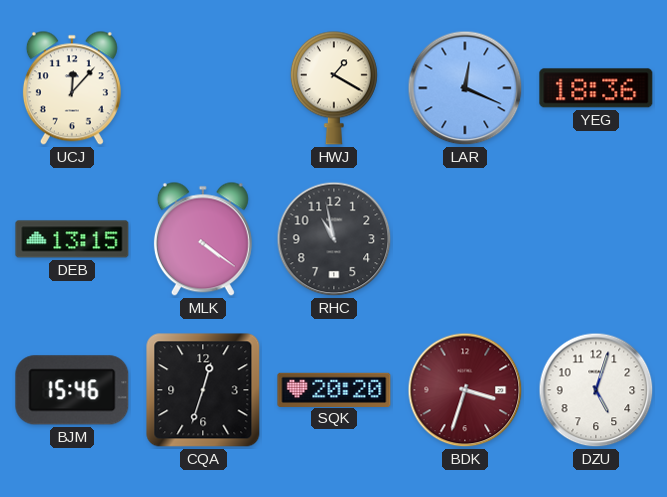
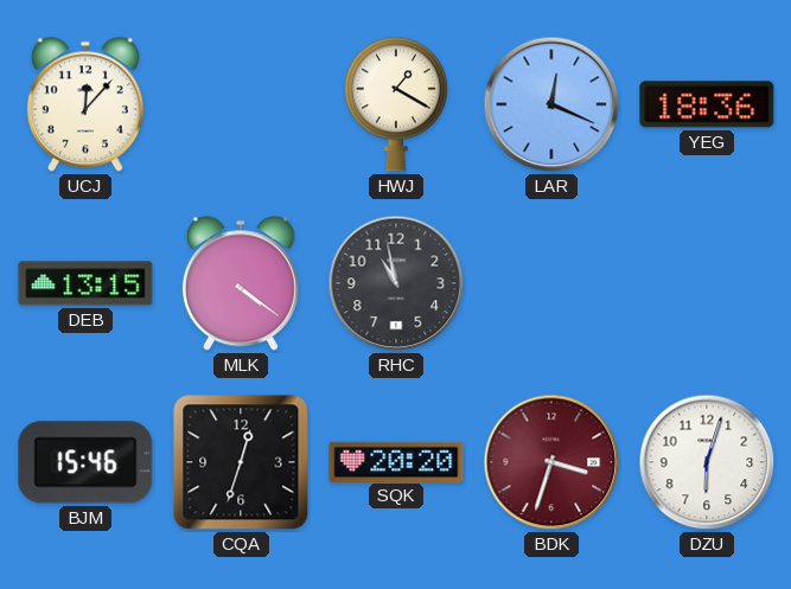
DZU: 5:03 -> 6:03 (707, 462)
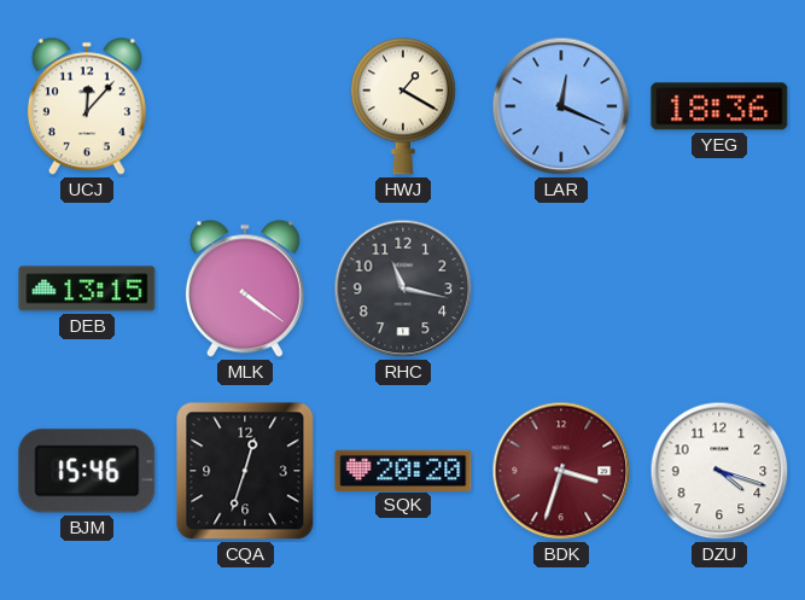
RHC: 10:58 -> 11:17 (403, 289)
DZU: 6:03 -> 4:18 (719, 471)
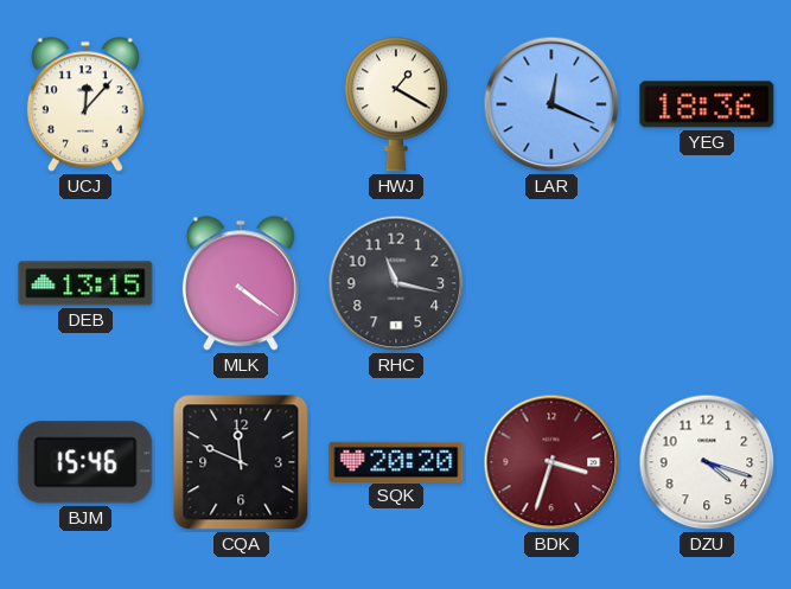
CQA: 12:33 -> 11:49 (241, 462)
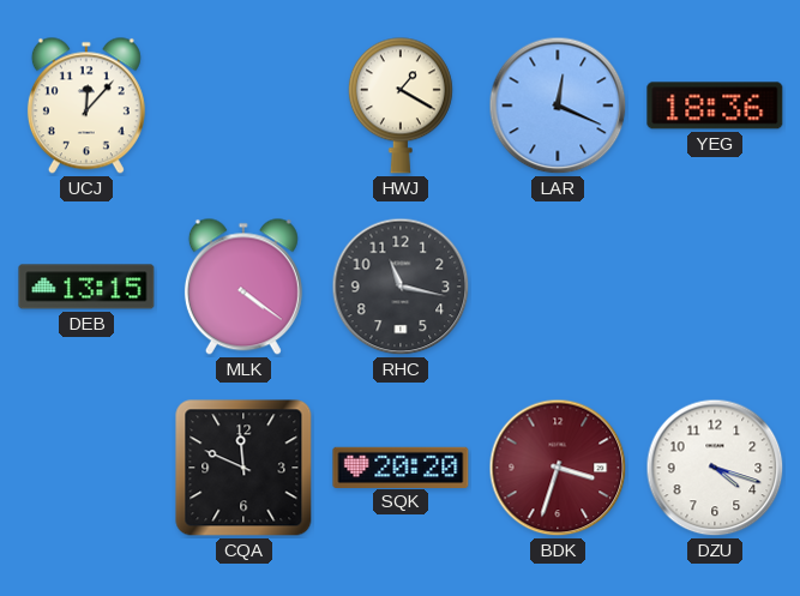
BJM: 15:46 -> none (85, 462)
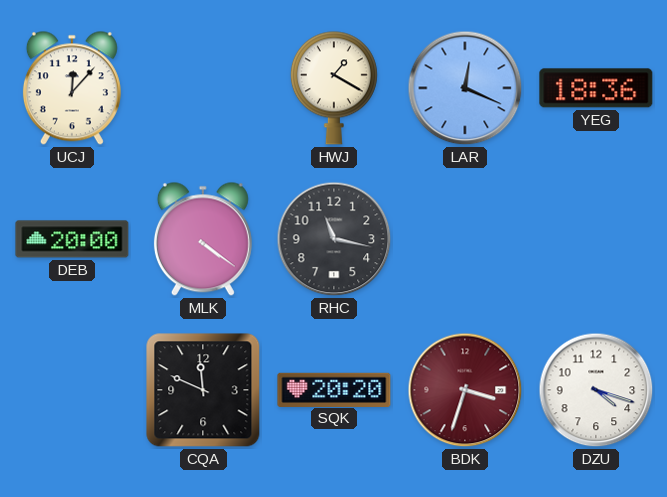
DEB: 13:15 -> 20:00 (72, 239)
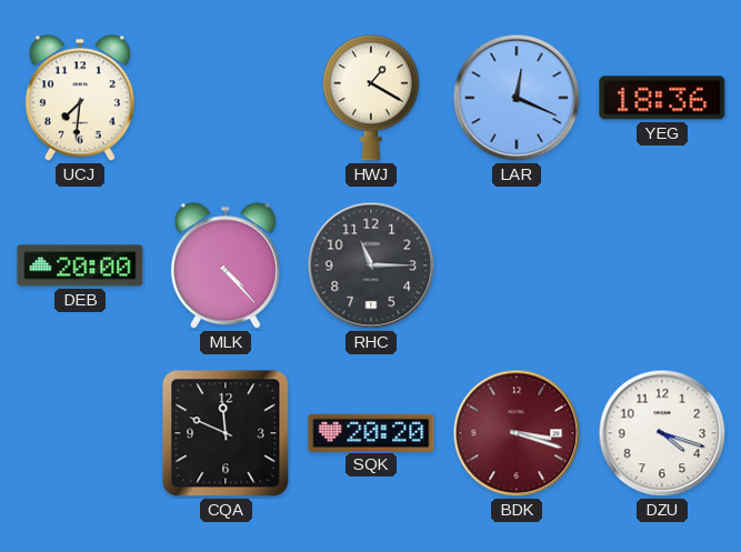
UCJ: 12:07 -> 7:31 (80, 98)
MLK: 4:21 -> 4:23 (226, 265)
RHC: 11:17 -> 11:15 (371, 265)
BDK: 3:33 -> 3:18 (517, 433)
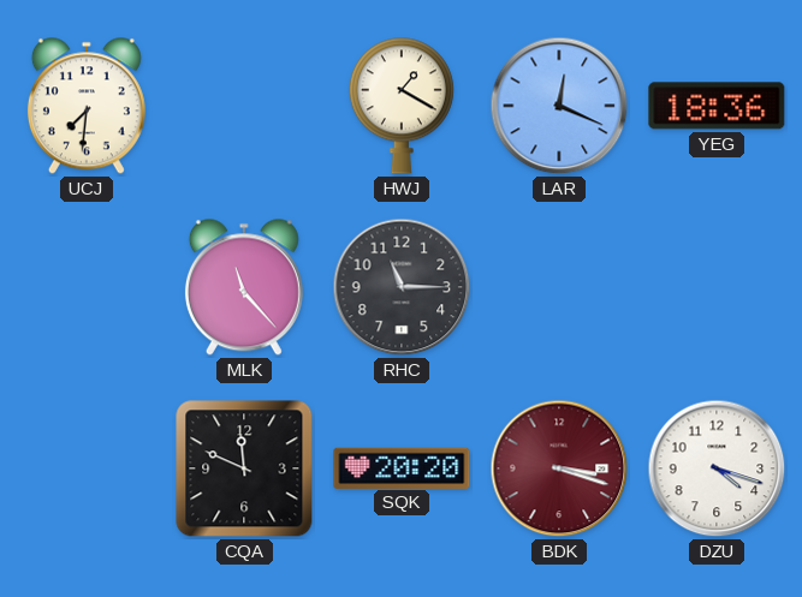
DEB: 20:00 -> none (80, 265)
MLK: 4:23 -> 11:23 (244, 287)
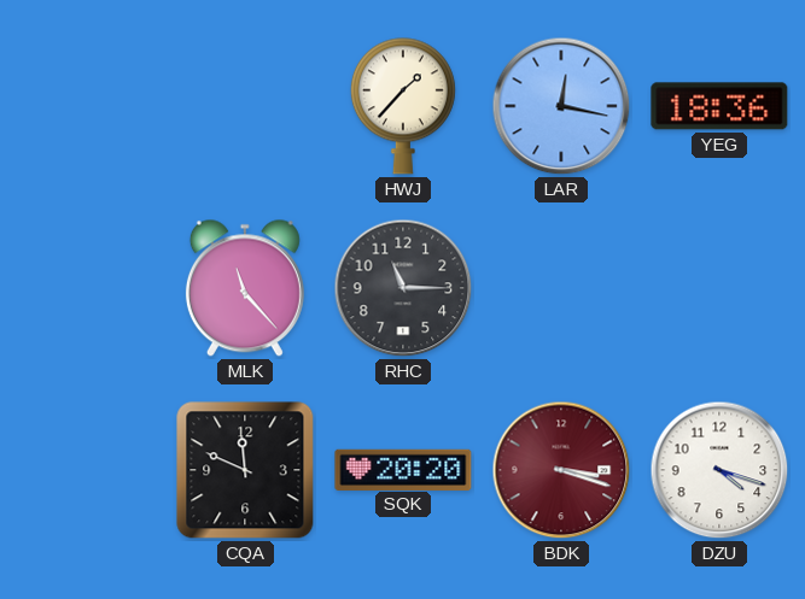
UCJ: 7:31 -> none (87, 106)
HWJ: 1:20 -> 1:37 (403, 106)
LAR: 12:19 -> 12:17 (561, 106)
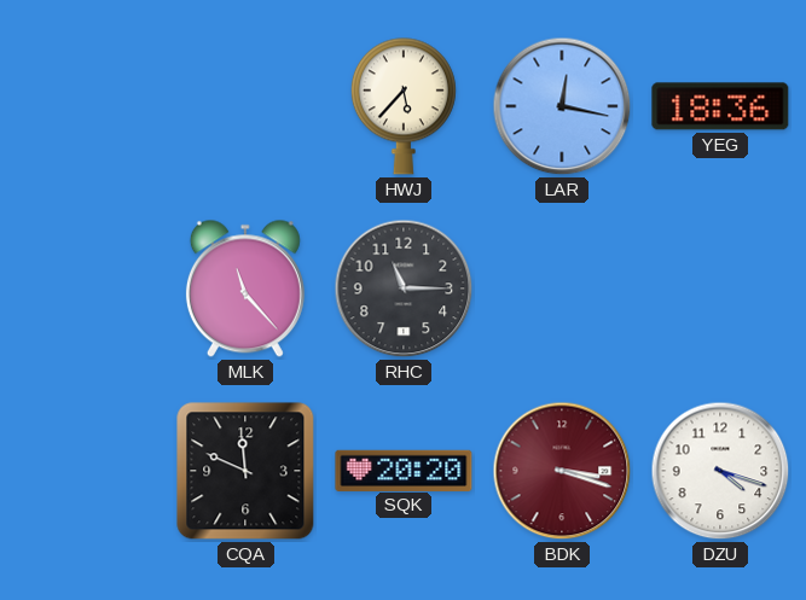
HWJ: 1:37 -> 5:37 (404, 106)
